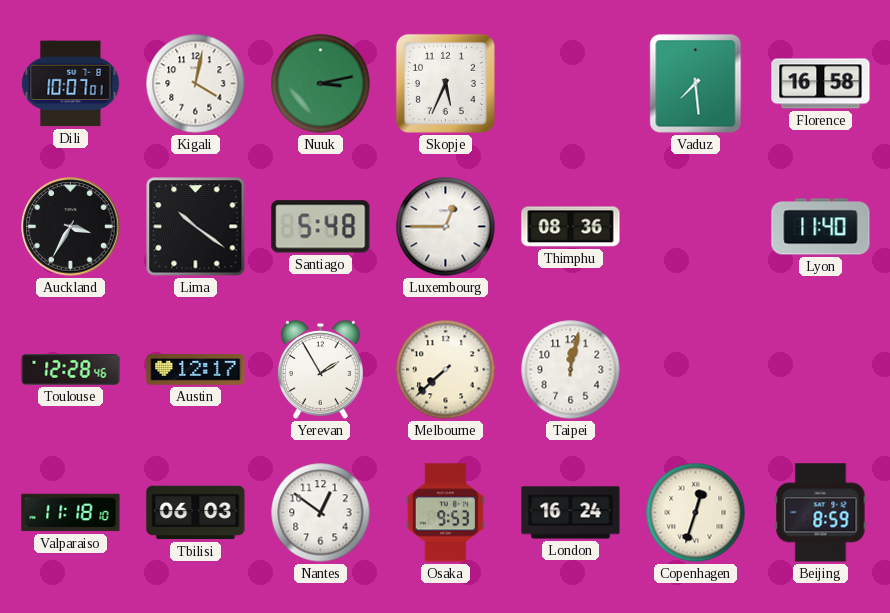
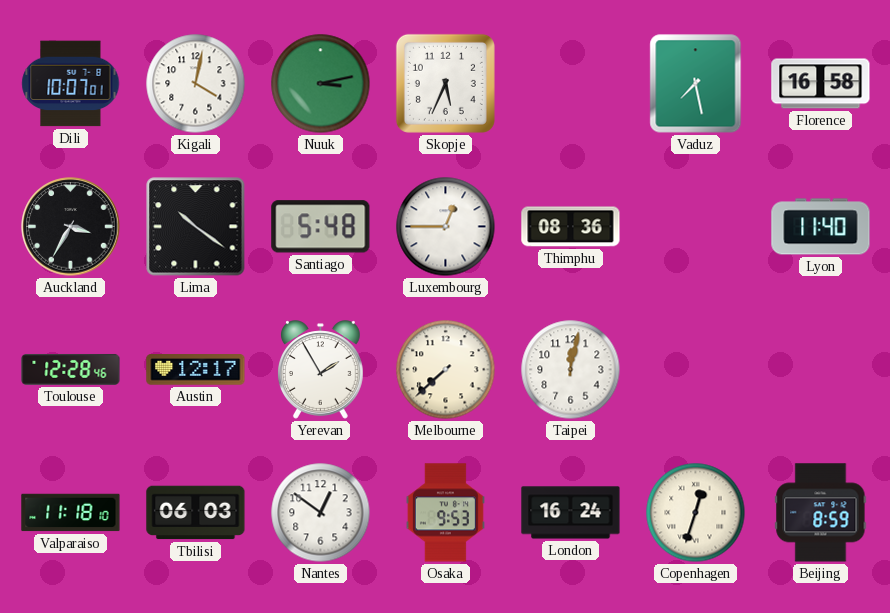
Vaduz: 7:29 -> 7:28 (696, 84)
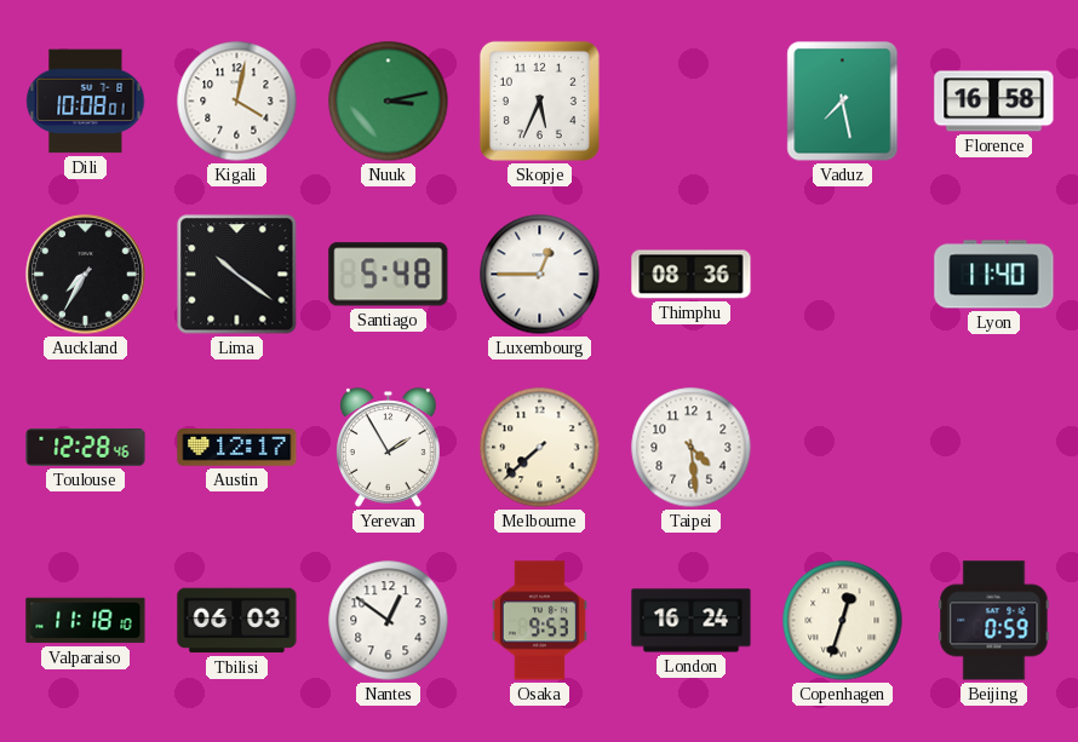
Dili: 10:07 -> 10:08 (86, 102)
Auckland: 3:35 -> 7:35 (86, 275)
Taipei: 12:02 -> 4:29 (692, 448)
Beijing: 8:59 -> 0:59 (994, 621)
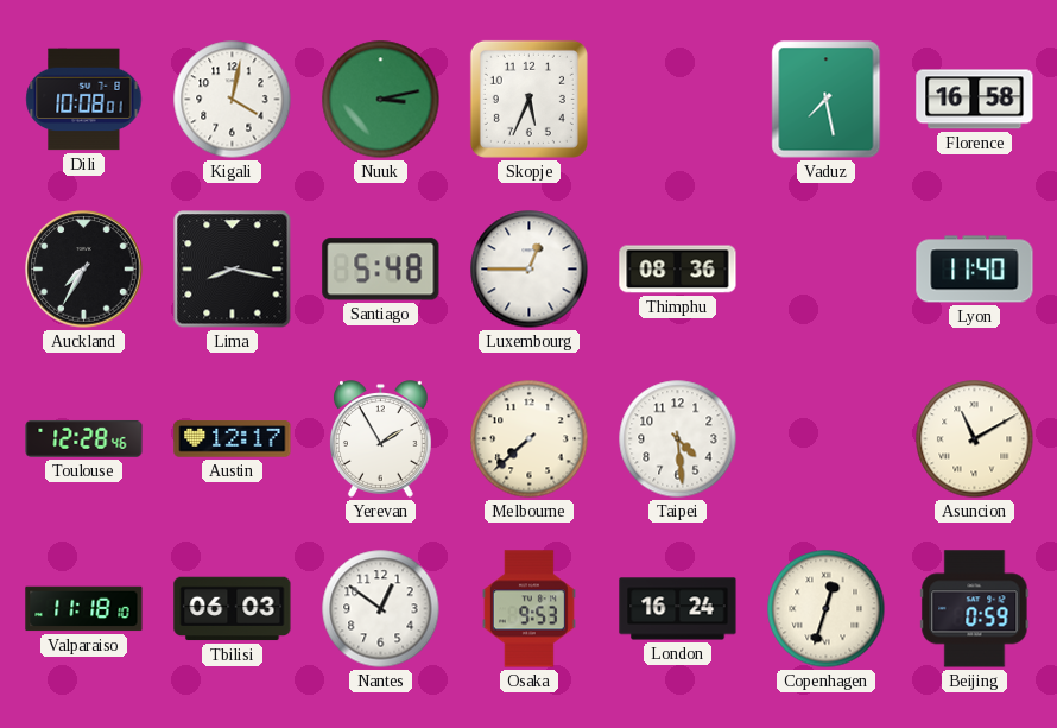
Lima: 10:21 -> 8:17 (233, 270)
Asuncion: none -> 11:10 (975, 439)
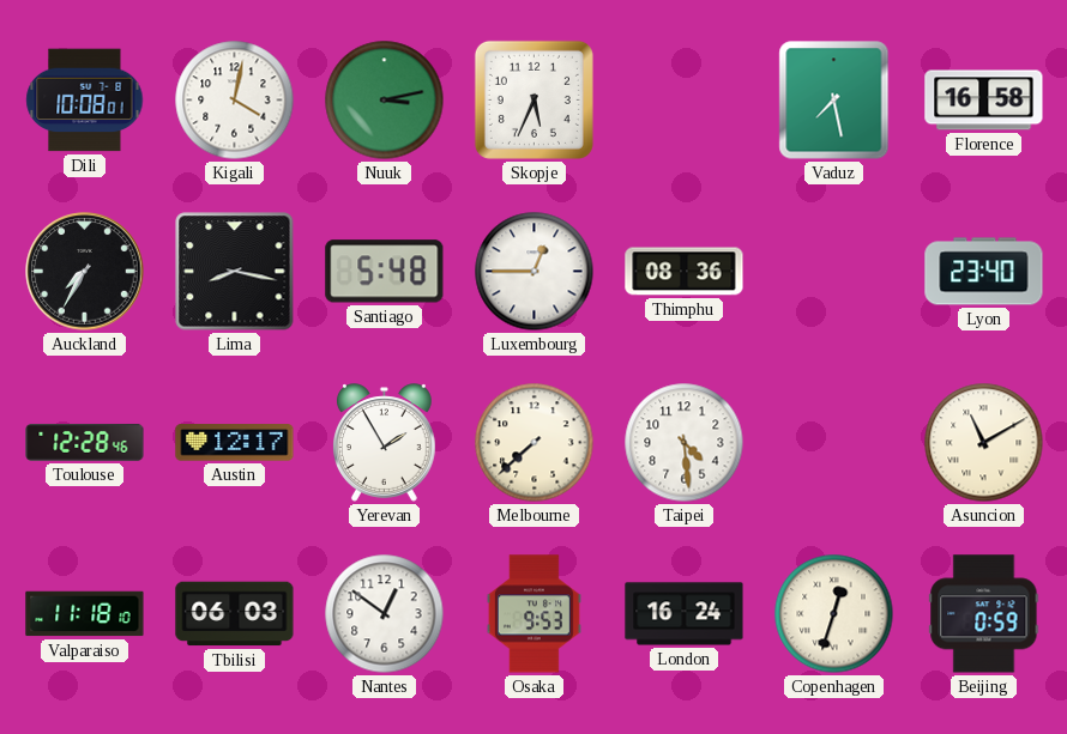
Lyon: 11:40 -> 23:40 (984, 272)
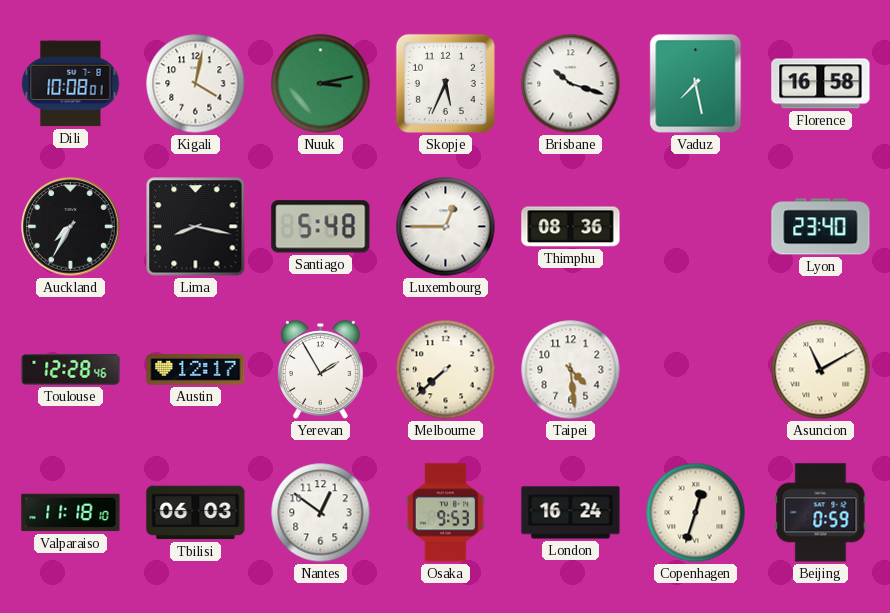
Brisbane: none -> 10:18 (571, 84)
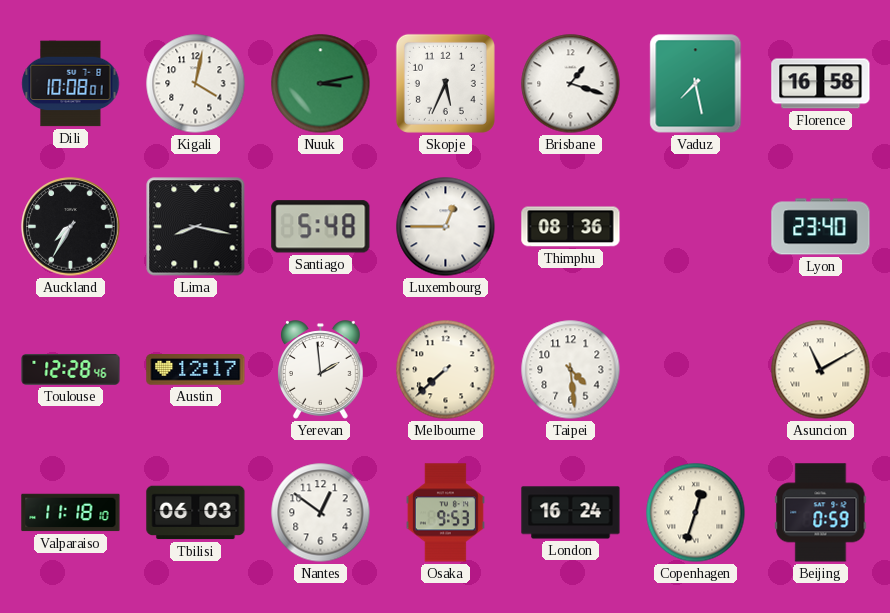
Brisbane: 10:18 -> 1:18 (571, 84)
Yerevan: 1:55 -> 1:59 (321, 370)
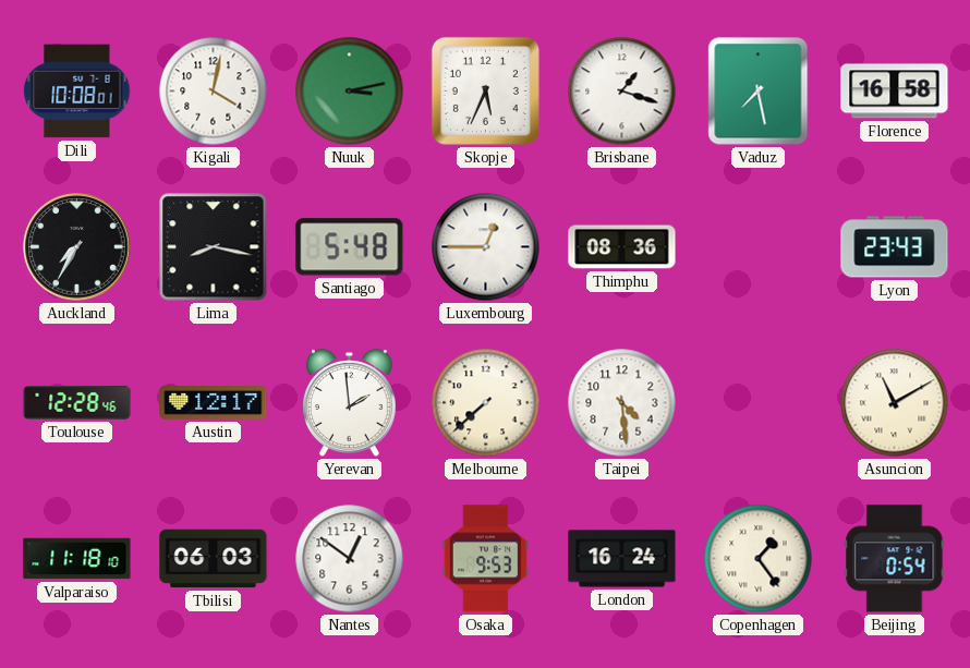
Lyon: 23:40 -> 23:43 (895, 247)
Copenhagen: 12:33 -> 1:24 (759, 559)
Beijing: 0:59 -> 0:54 (895, 559)
